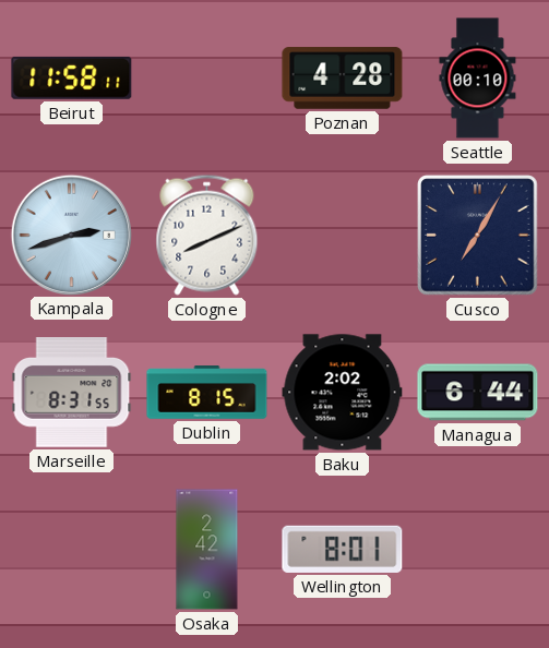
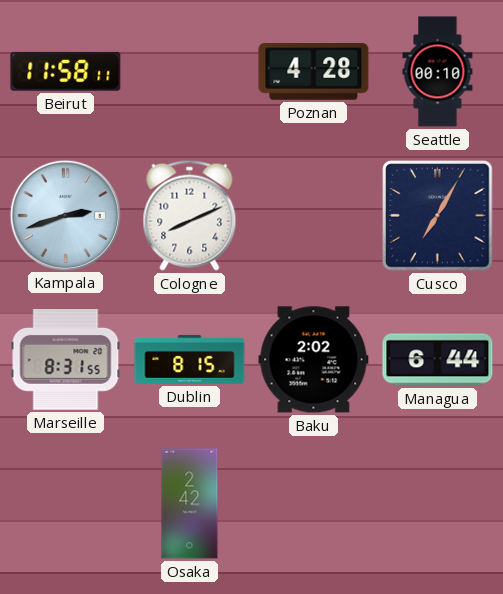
Wellington: 8:01 -> none (343, 549)
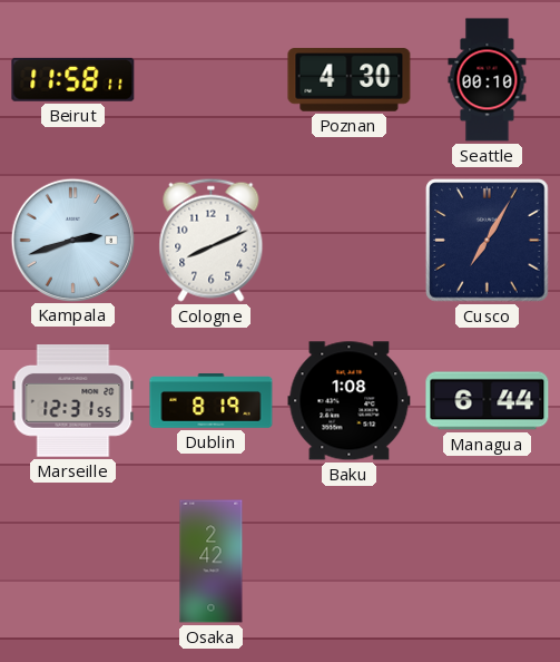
Poznan: 4:28 -> 4:30 (350, 80)
Marseille: 8:31 -> 12:31 (73, 401)
Dublin: 8:15 -> 8:19 (212, 401)
Baku: 2:02 -> 1:08 (350, 401)
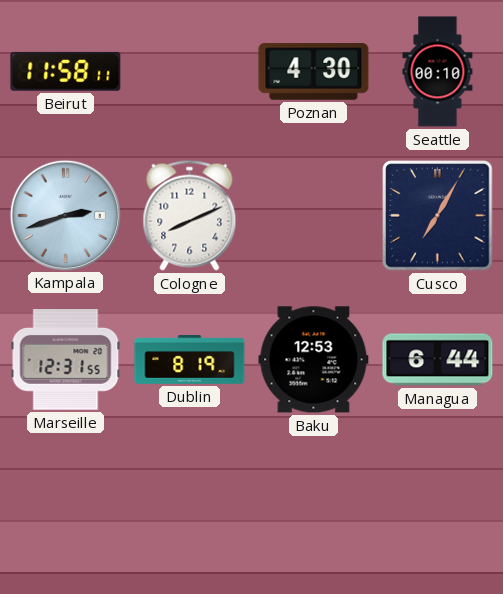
Baku: 1:08 -> 12:53 (314, 360)
Osaka: 2:42 -> none (212, 562)
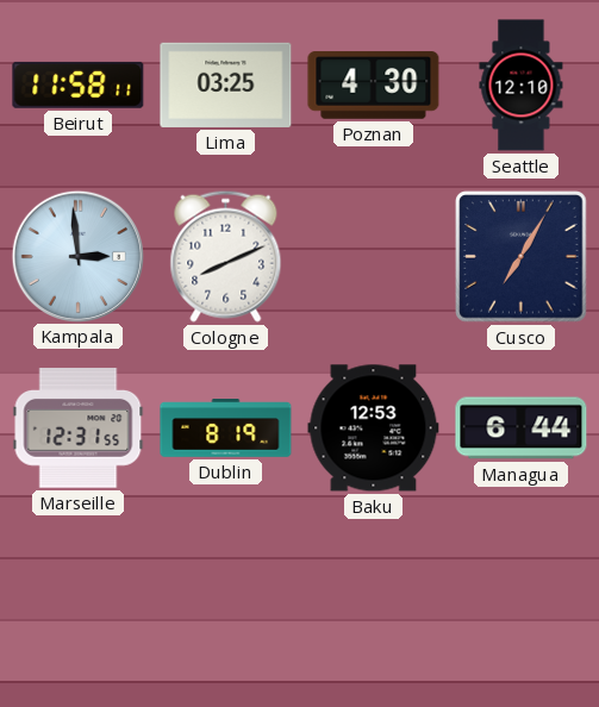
Lima: none -> 03:25 (226, 85)
Seattle: 00:10 -> 12:10 (522, 86)
Kampala: 2:42 -> 2:59 (77, 256)
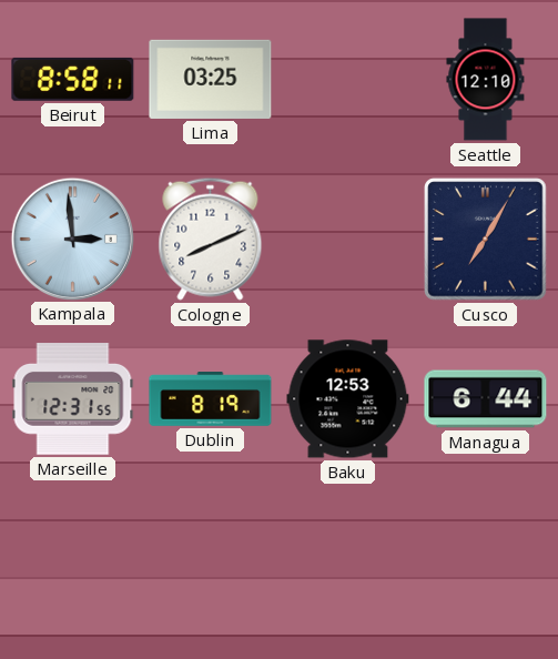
Beirut: 11:58 -> 8:58 (73, 79)
Poznan: 4:30 -> none (374, 86)
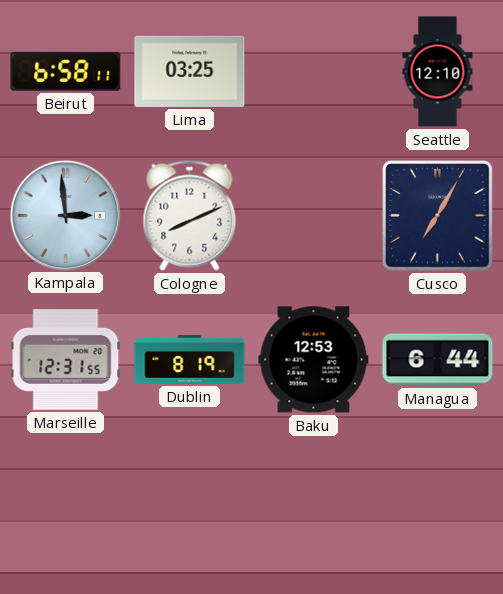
Beirut: 8:58 -> 6:58 (66, 71)
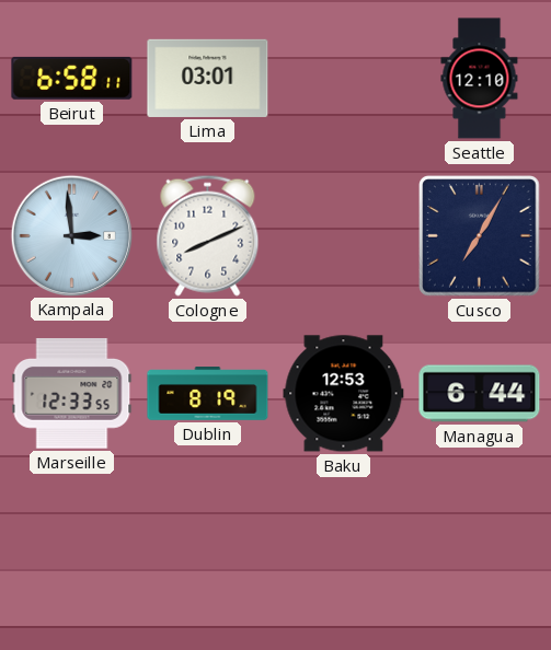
Lima: 03:25 -> 03:01 (208, 78)
Marseille: 12:31 -> 12:33 (72, 394)
